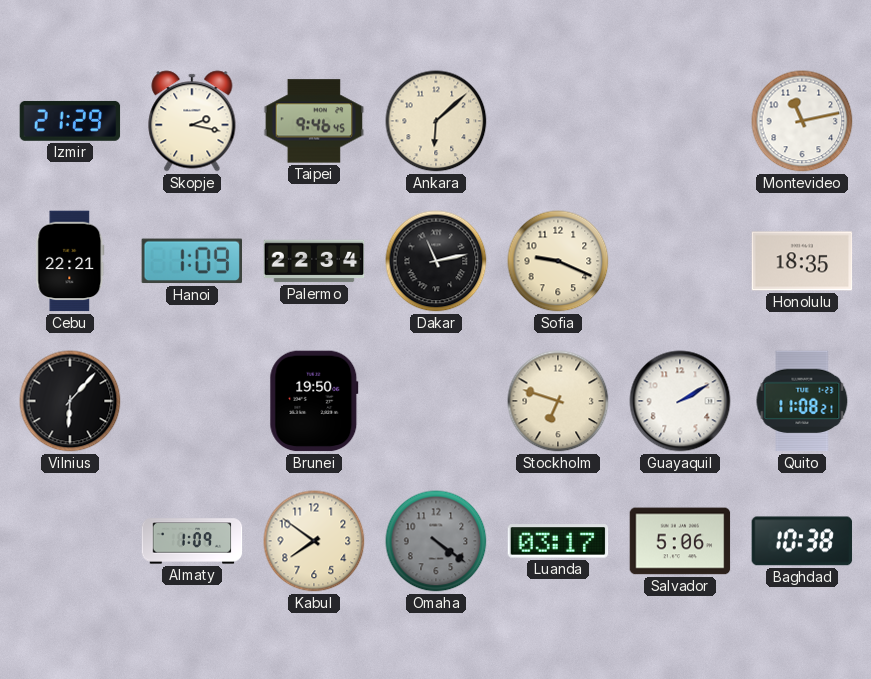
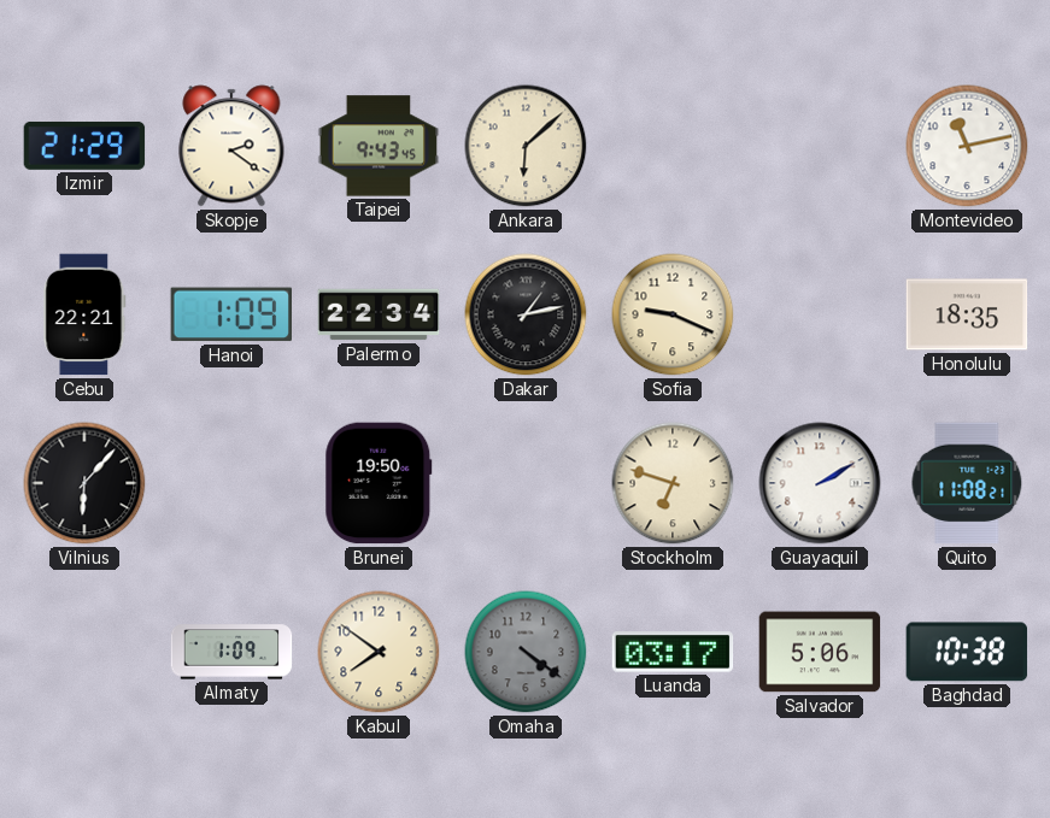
Skopje: 2:17 -> 2:21 (231, 146)
Taipei: 9:46 -> 9:43 (379, 146)
Dakar: 11:13 -> 1:13 (526, 314)
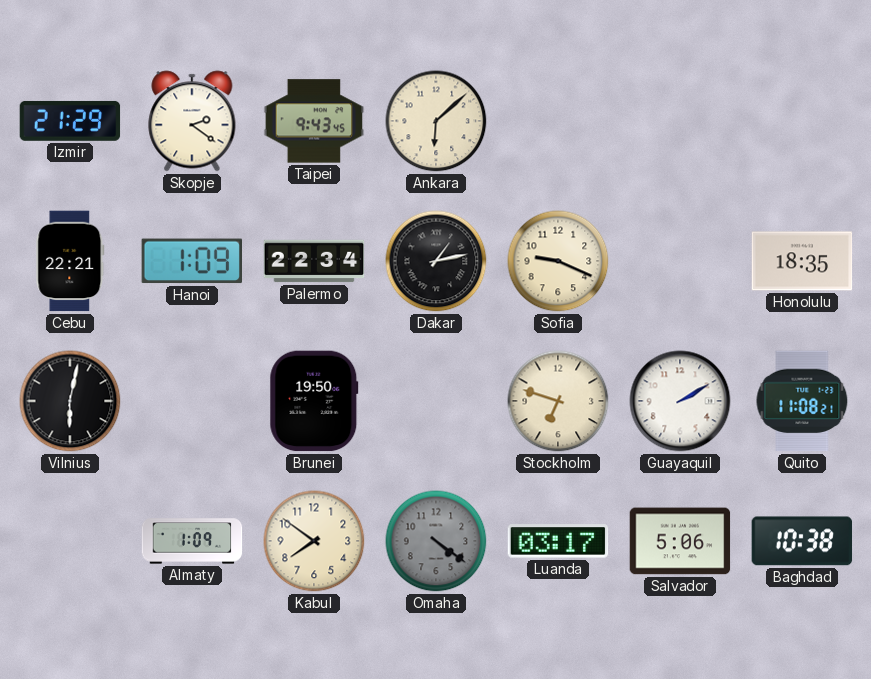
Montevideo: 11:13 -> none (967, 146)
Vilnius: 6:07 -> 6:02 (70, 401)
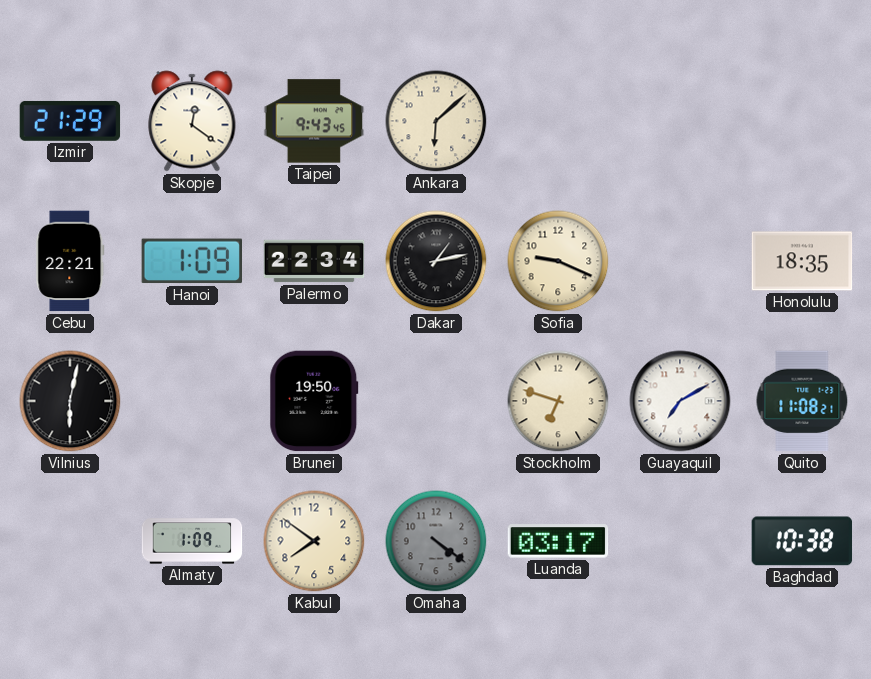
Skopje: 2:21 -> 12:21 (192, 121)
Guayaquil: 2:10 -> 7:10 (680, 401)
Salvador: 5:06 -> none (680, 541)
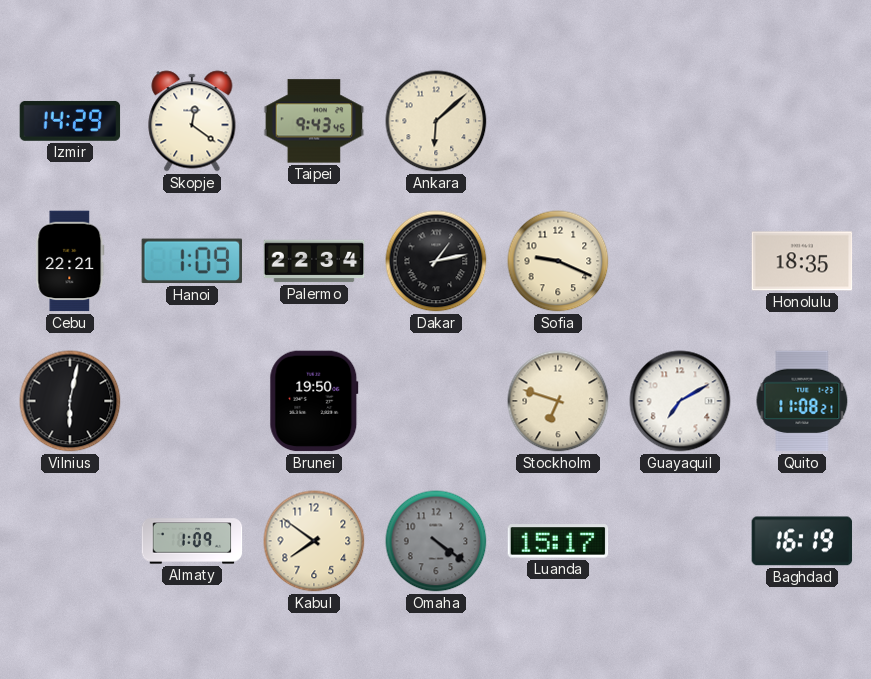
Izmir: 21:29 -> 14:29 (70, 121)
Luanda: 03:17 -> 15:17 (558, 541)
Baghdad: 10:38 -> 16:19 (802, 541)
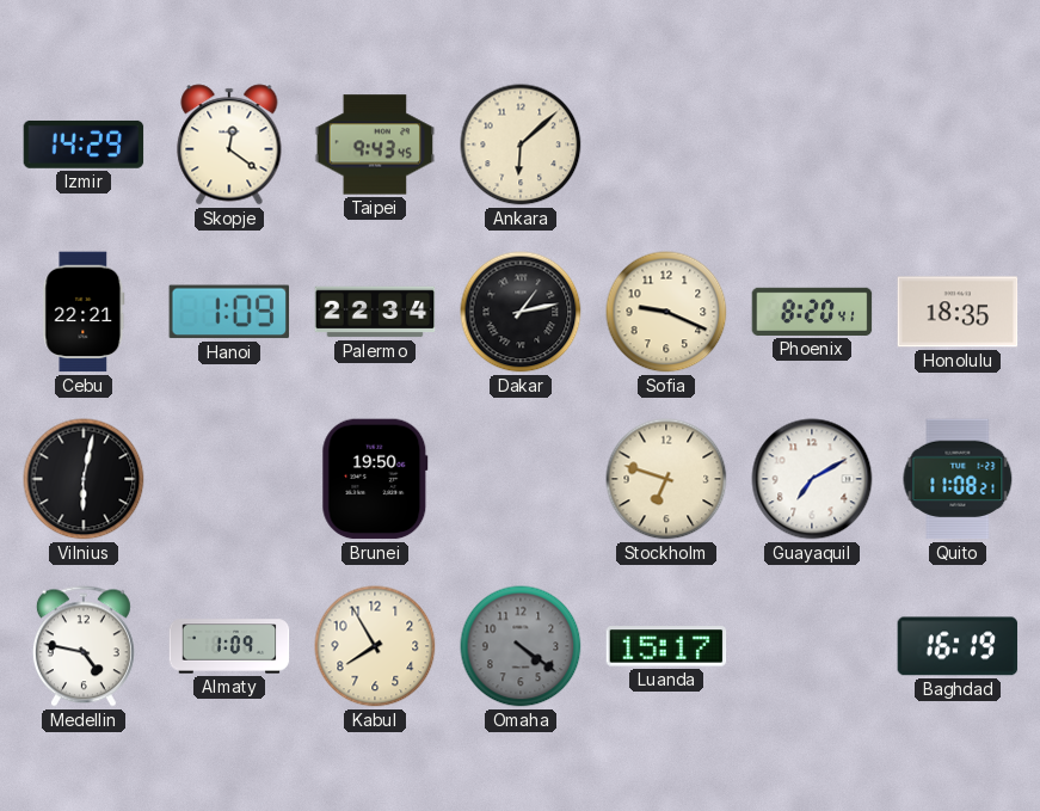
Phoenix: none -> 8:20 (812, 312)
Medellin: none -> 4:47 (84, 646)
Kabul: 7:51 -> 7:55 (375, 646)
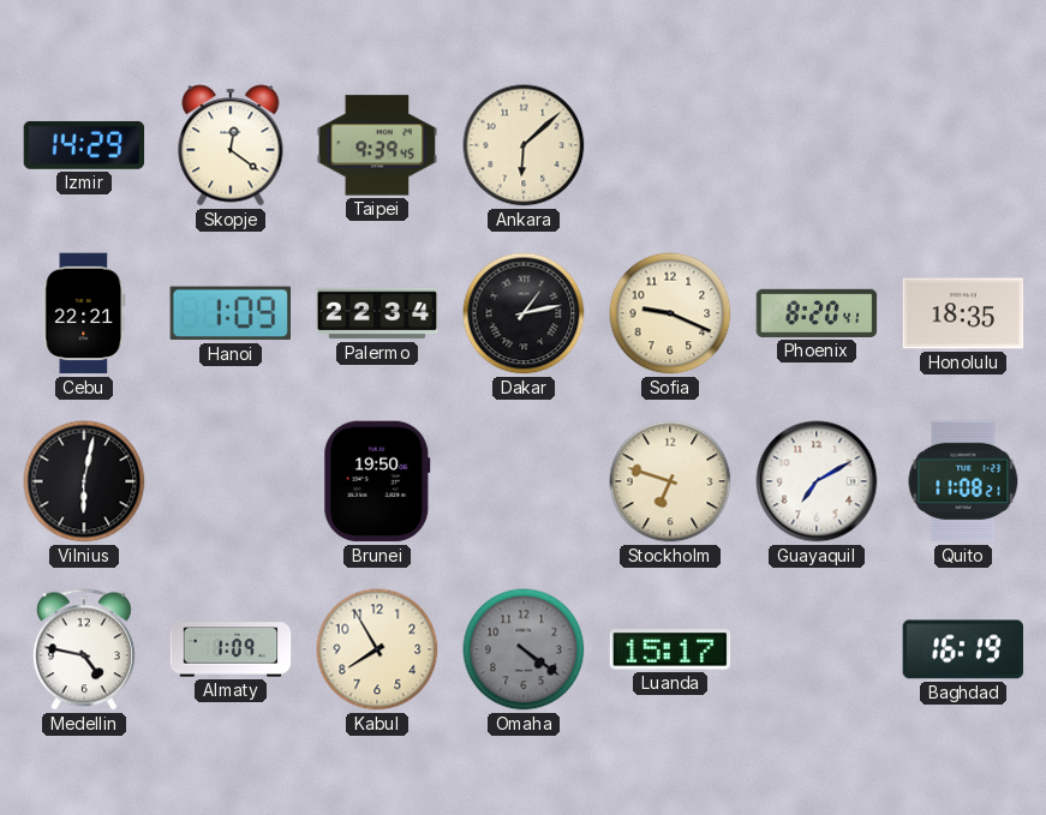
Taipei: 9:43 -> 9:39 (377, 145)
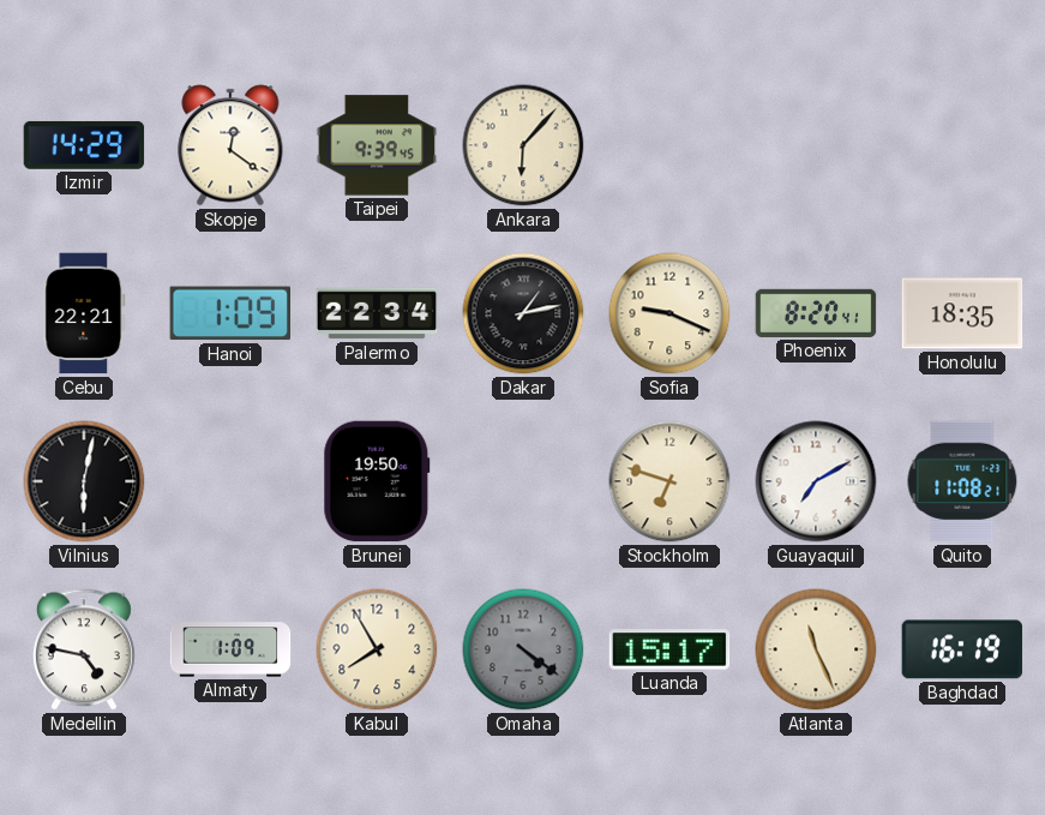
Ankara: 6:08 -> 6:07 (523, 145)
Atlanta: none -> 11:26 (816, 649)
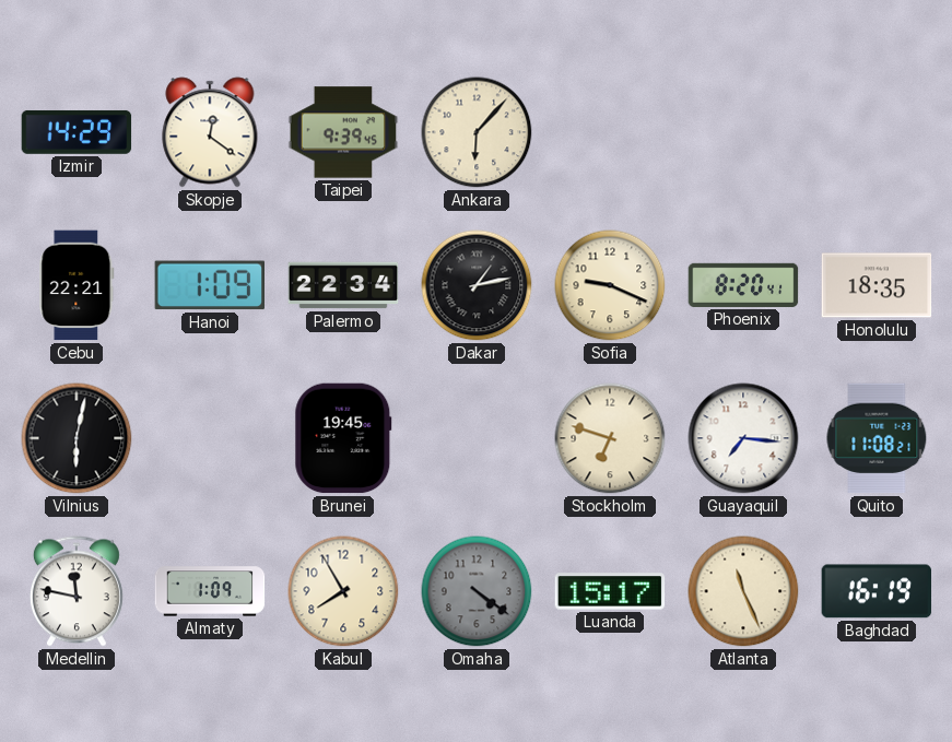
Brunei: 19:50 -> 19:45 (343, 438)
Guayaquil: 7:10 -> 7:16 (743, 438)
Medellin: 4:47 -> 11:47 (77, 591)
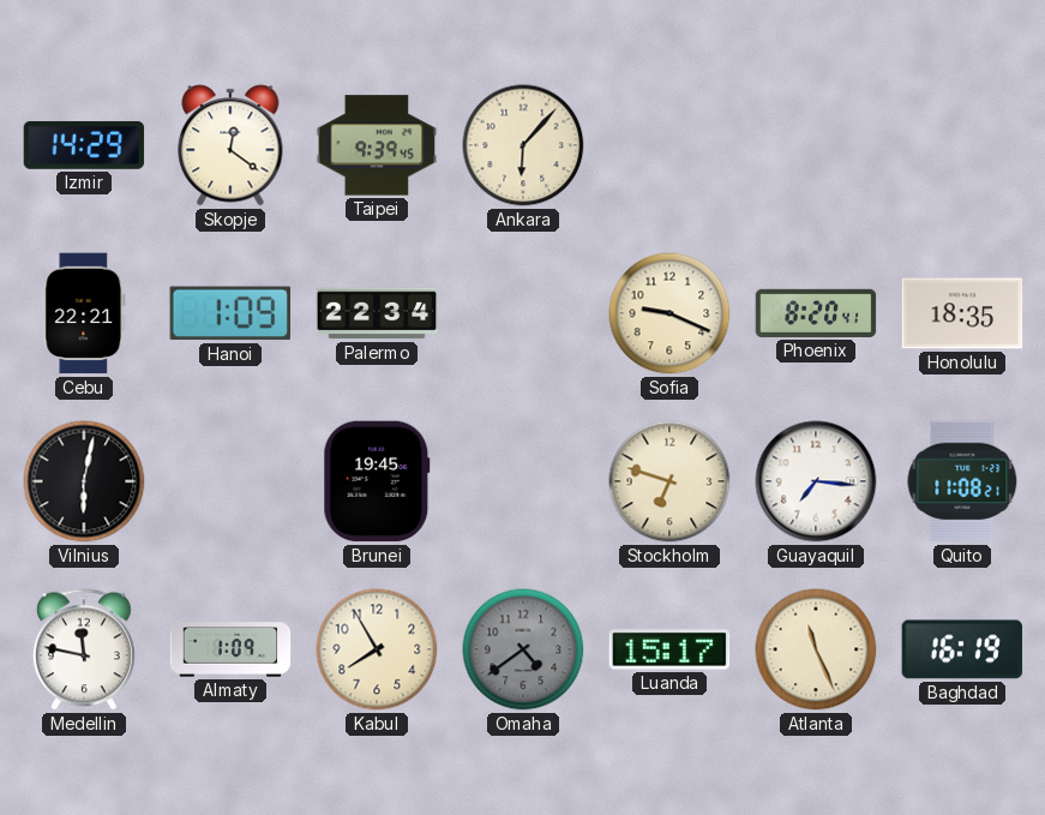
Dakar: 1:13 -> none (477, 285)
Omaha: 4:21 -> 4:39 (523, 649)
